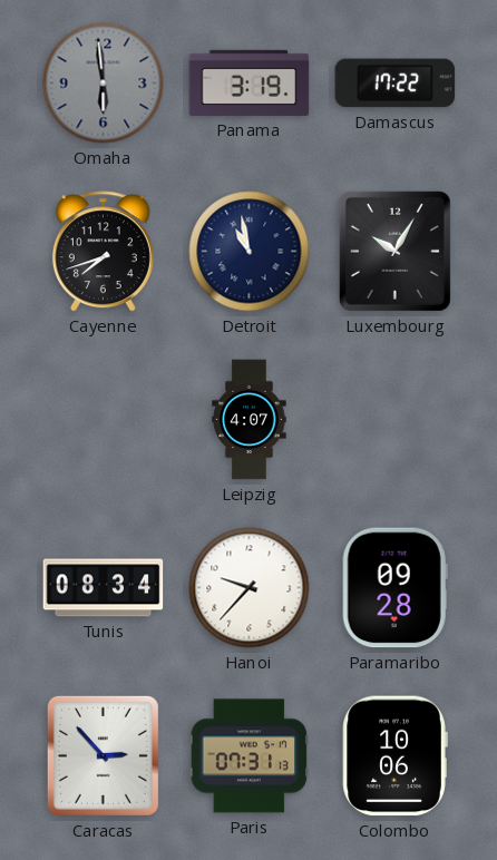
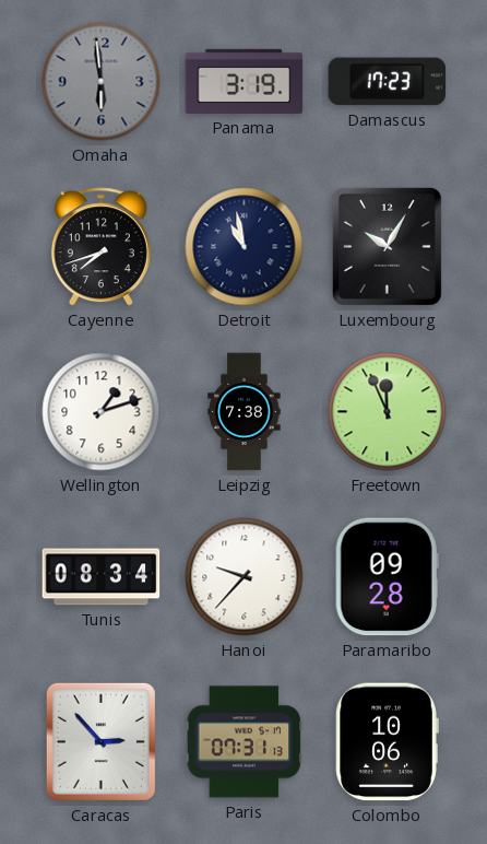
Damascus: 17:22 -> 17:23 (388, 82)
Wellington: none -> 1:12 (102, 412)
Leipzig: 4:07 -> 7:38 (245, 412)
Freetown: none -> 11:56 (388, 412)
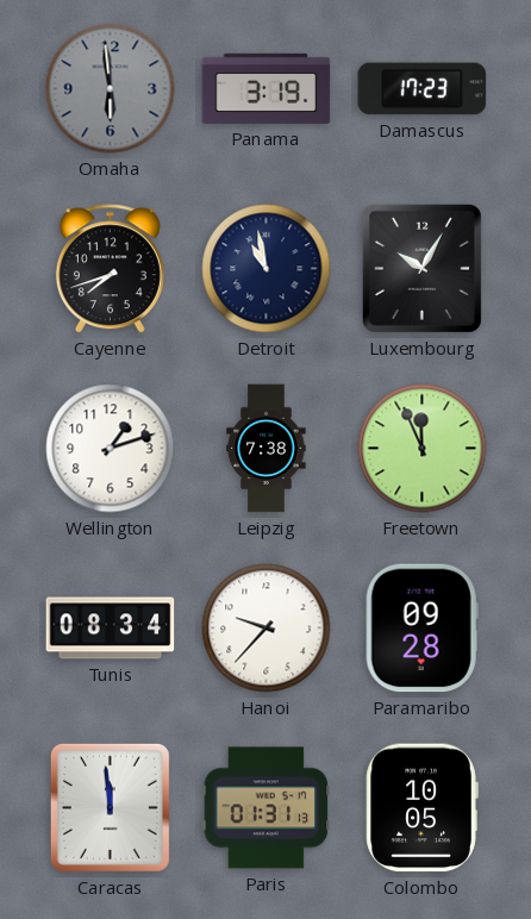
Caracas: 2:53 -> 11:59 (110, 807)
Paris: 07:31 -> 01:31 (267, 808)
Colombo: 10:06 -> 10:05 (421, 808)
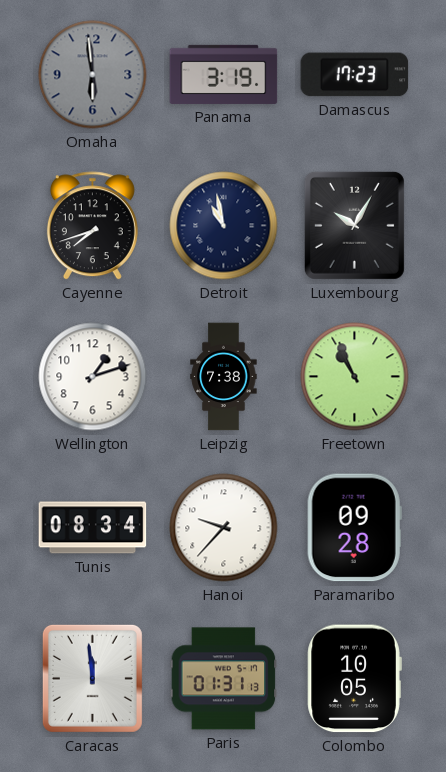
Freetown: 11:56 -> 10:56 (355, 377)
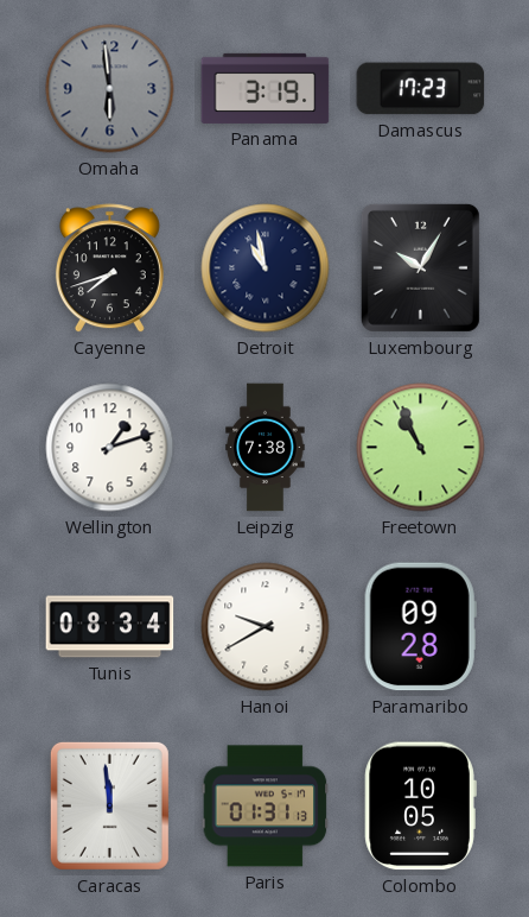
Hanoi: 9:37 -> 9:40 (266, 627)
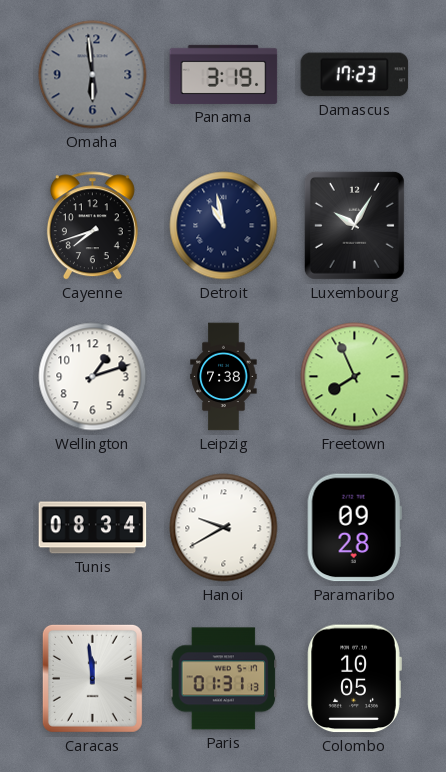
Freetown: 10:56 -> 7:56 (355, 377)
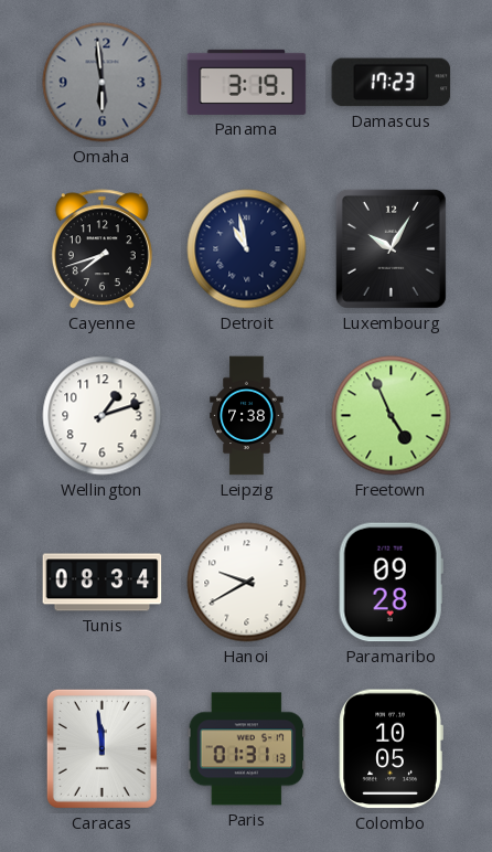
Freetown: 7:56 -> 4:56 (392, 416)
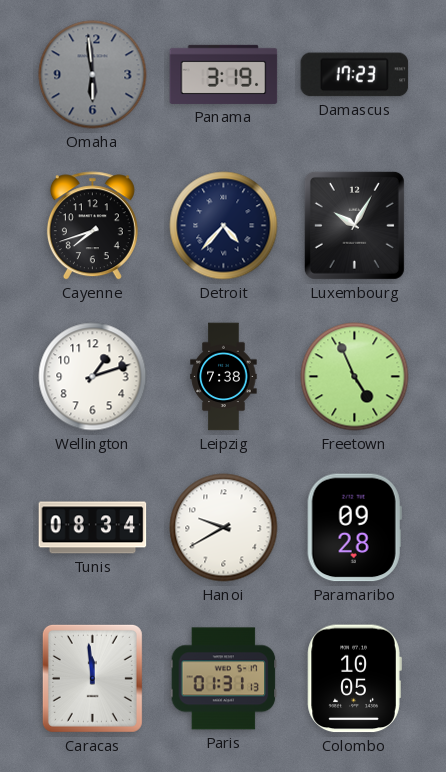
Detroit: 10:58 -> 4:37 (224, 226)
